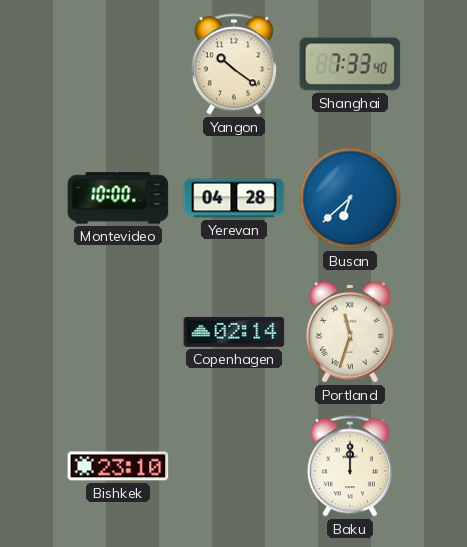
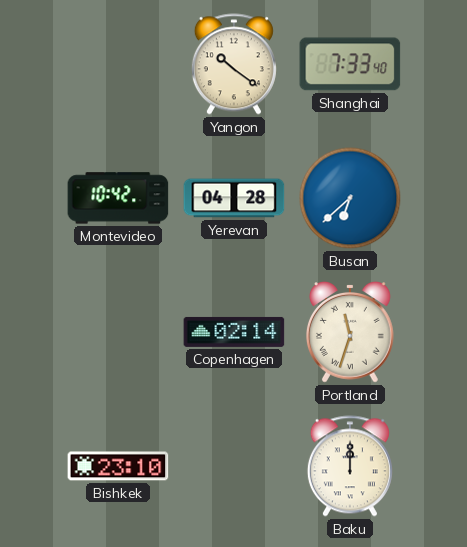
Montevideo: 10:00 -> 10:42 (118, 198)
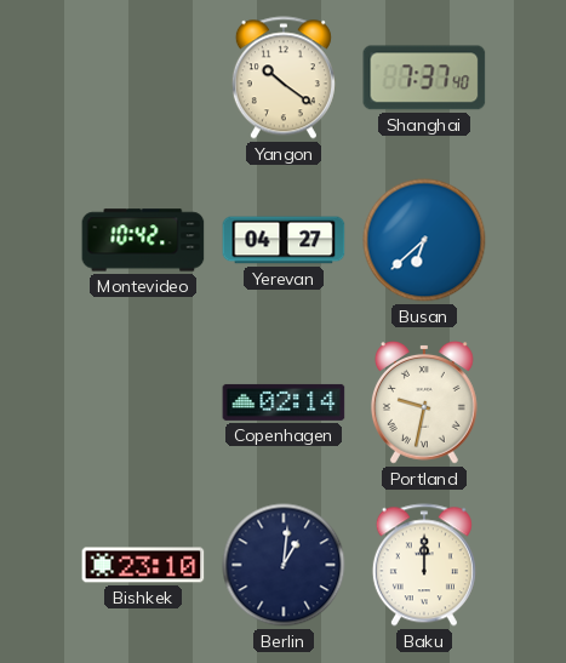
Shanghai: 7:33 -> 7:37 (424, 78)
Yerevan: 04:28 -> 04:27 (284, 240)
Portland: 11:33 -> 9:32 (425, 404)
Berlin: none -> 1:01 (284, 565)
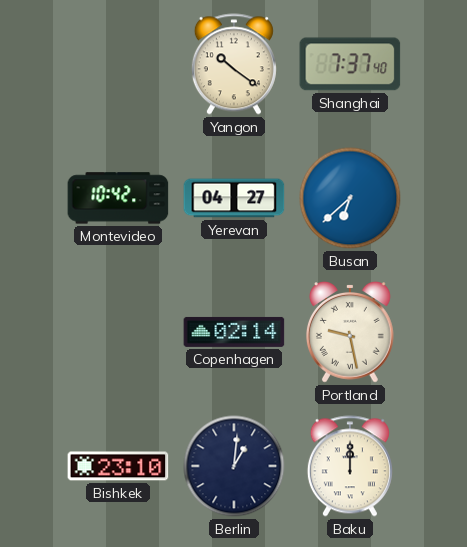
Portland: 9:32 -> 9:28 (351, 333)
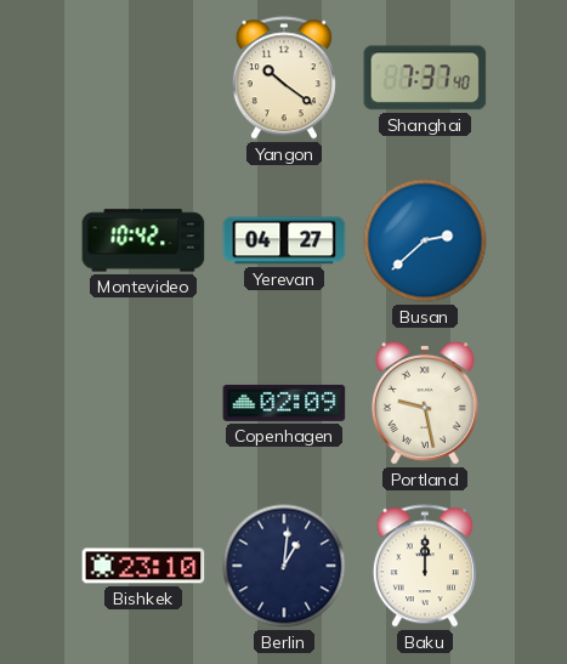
Busan: 6:38 -> 2:38 (425, 240)
Copenhagen: 02:14 -> 02:09 (284, 403)
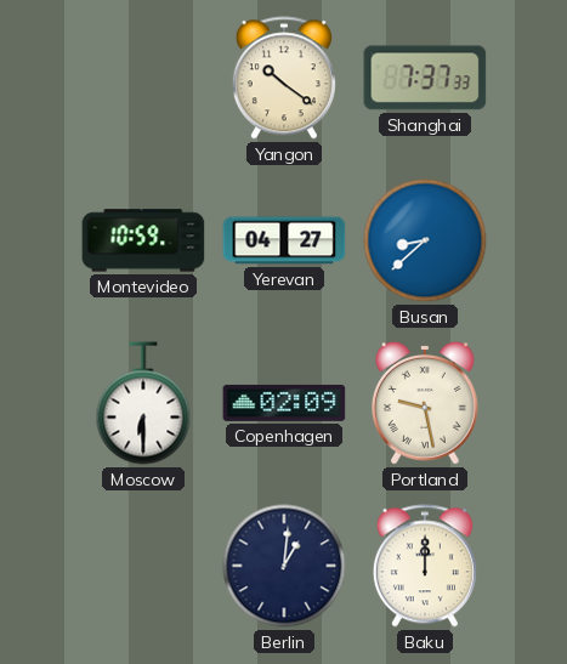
Shanghai: 7:37:40 -> 7:37:33 (425, 78)
Montevideo: 10:42 -> 10:59 (143, 240)
Busan: 2:38 -> 8:38 (425, 240)
Moscow: none -> 6:30 (143, 403)
Bishkek: 23:10 -> none (143, 566)
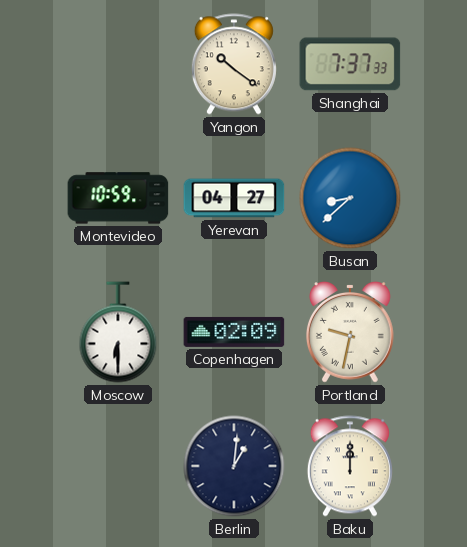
Portland: 9:28 -> 9:32 (351, 333)
